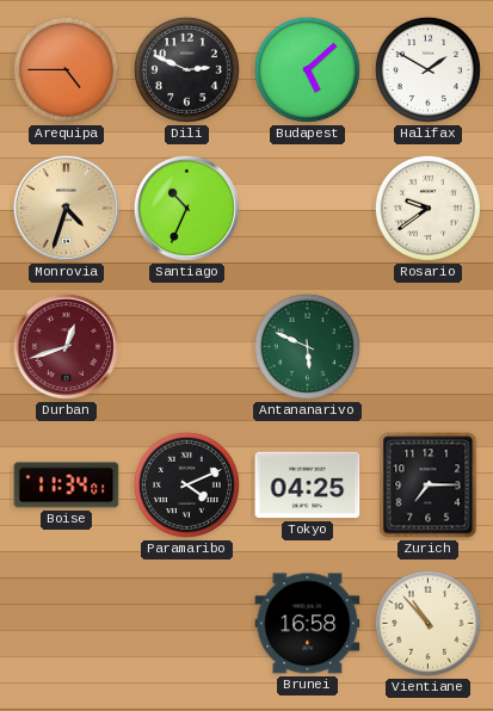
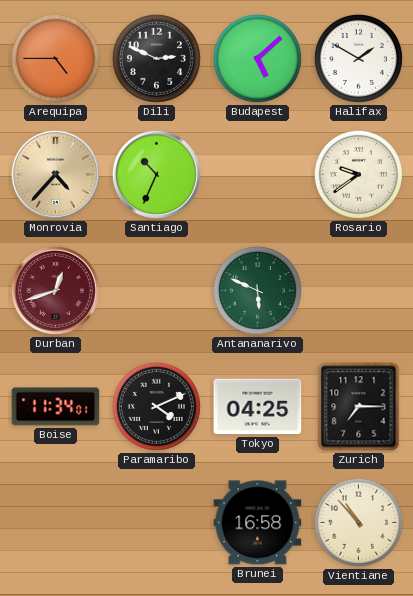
Monrovia: 4:33 -> 4:37 (55, 174)
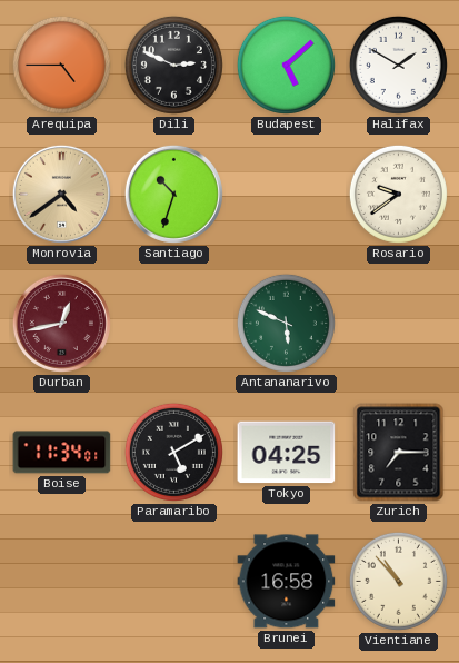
Monrovia: 4:37 -> 4:39 (61, 194)
Santiago: 10:34 -> 10:33 (173, 194)
Durban: 12:42 -> 12:43 (61, 323)
Paramaribo: 4:11 -> 5:10 (173, 452)
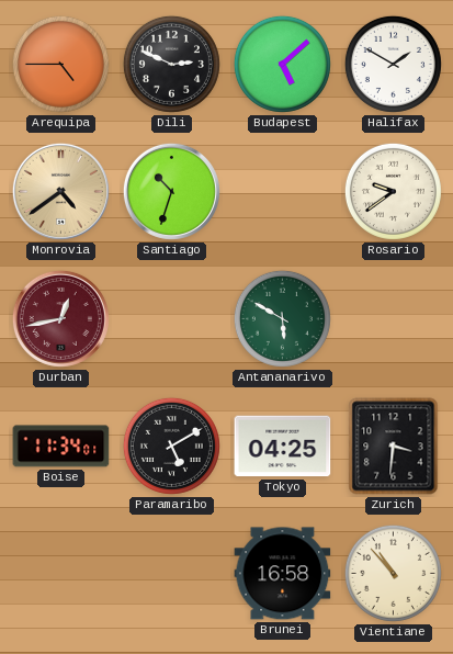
Antananarivo: 5:49 -> 5:50 (282, 318)
Zurich: 7:15 -> 3:31 (394, 447)
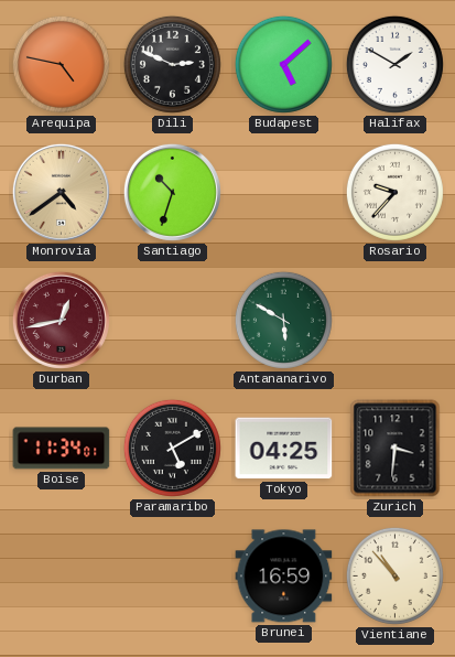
Arequipa: 4:45 -> 4:47 (61, 64)
Rosario: 9:39 -> 9:37 (394, 192)
Brunei: 16:58 -> 16:59 (284, 577)
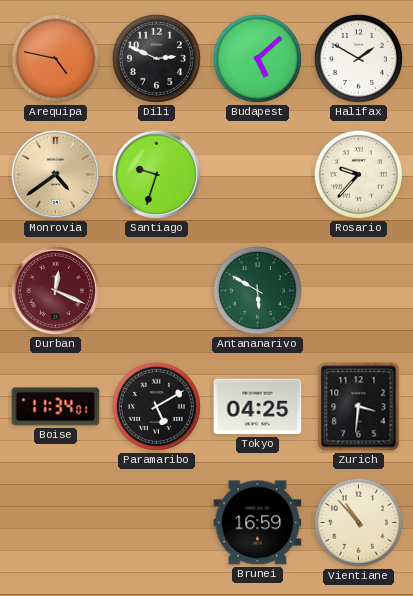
Santiago: 10:33 -> 9:33 (156, 174)
Durban: 12:43 -> 12:19 (55, 290)
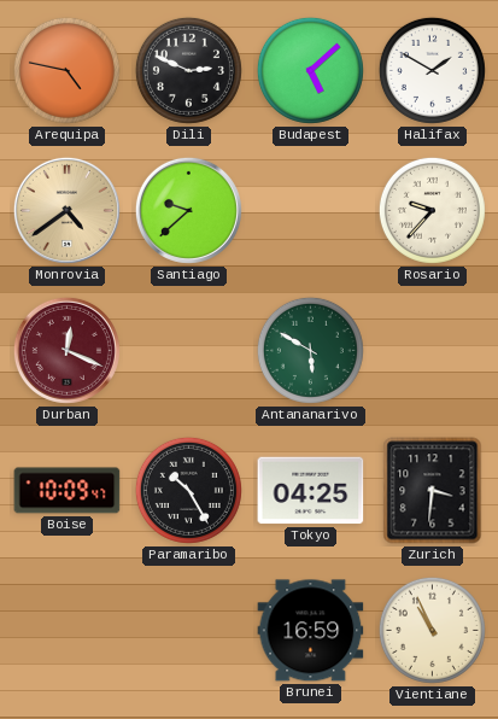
Santiago: 9:33 -> 9:38 (188, 210)
Boise: 11:34 -> 10:09 (68, 491)
Paramaribo: 5:10 -> 10:25 (188, 490)
Vientiane: 10:53 -> 10:56 (432, 630)
